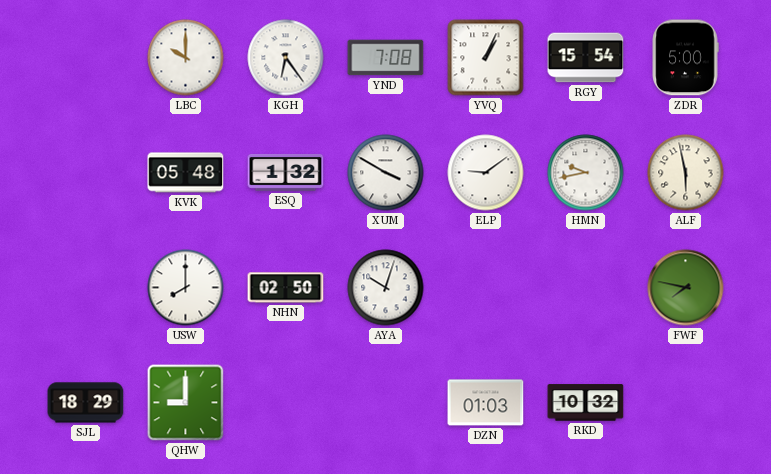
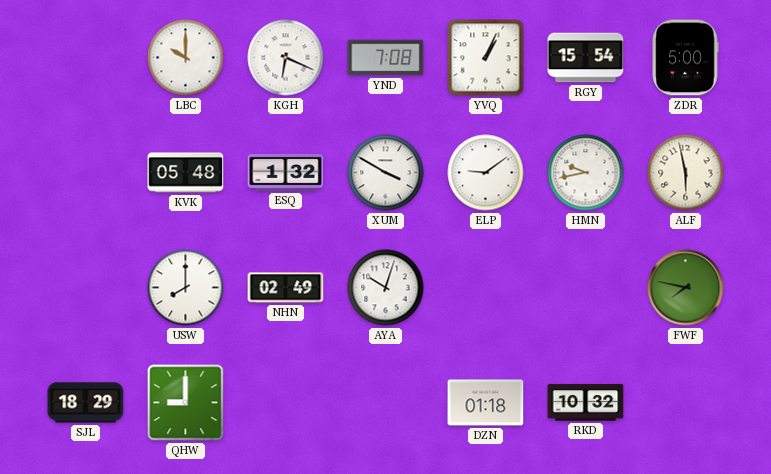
KGH: 6:24 -> 6:19 (286, 58)
NHN: 02:50 -> 02:49 (286, 288)
DZN: 01:03 -> 01:18 (486, 403)
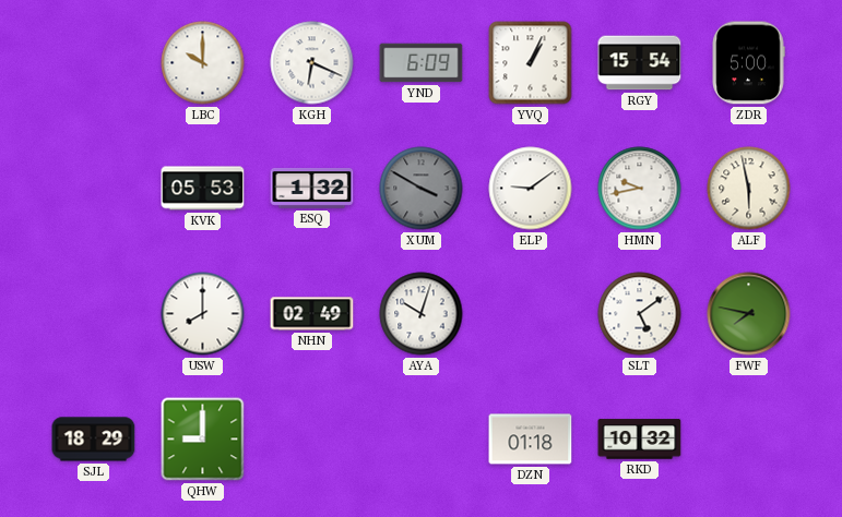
YND: 7:08 -> 6:09 (422, 63)
KVK: 05:48 -> 05:53 (203, 189)
XUM dial: white -> grey (422, 189)
SLT: none -> 5:09 (640, 314)
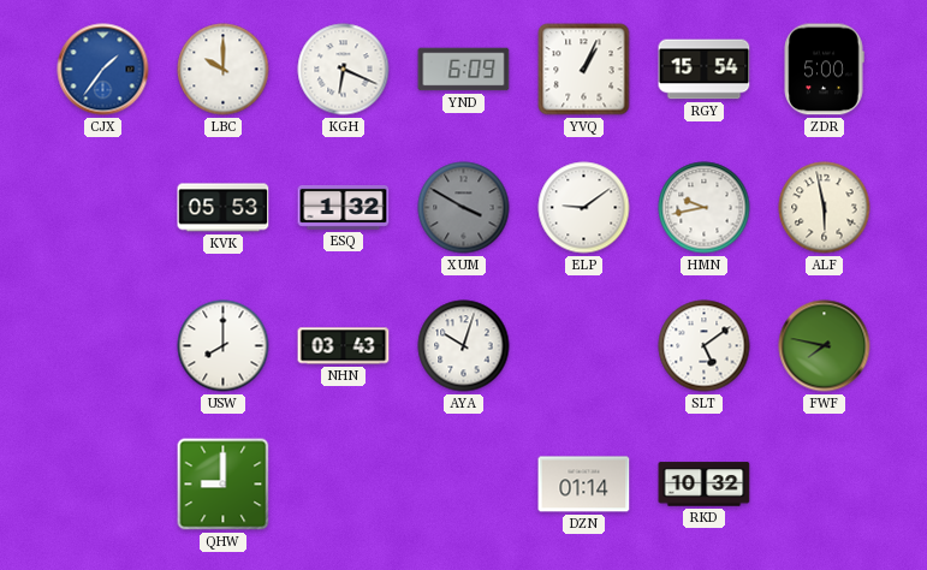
CJX: none -> 1:36 (103, 70)
NHN: 02:49 -> 03:43 (344, 346)
SJL: 18:29 -> none (94, 440)
DZN: 01:18 -> 01:14 (584, 485)
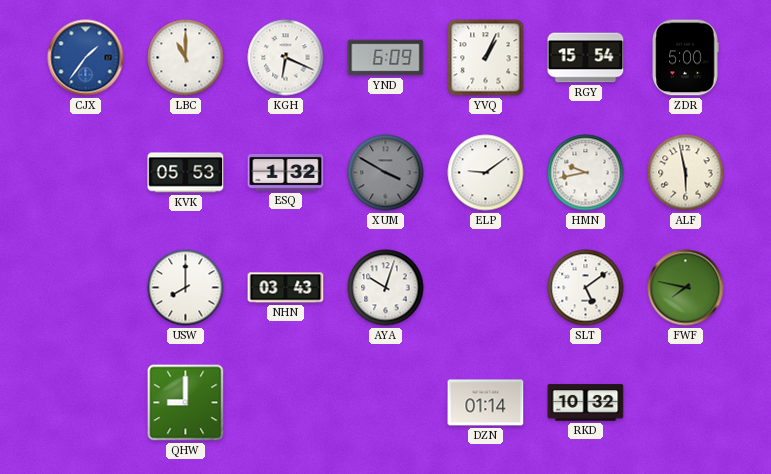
LBC: 10:00 -> 11:00 (186, 58)
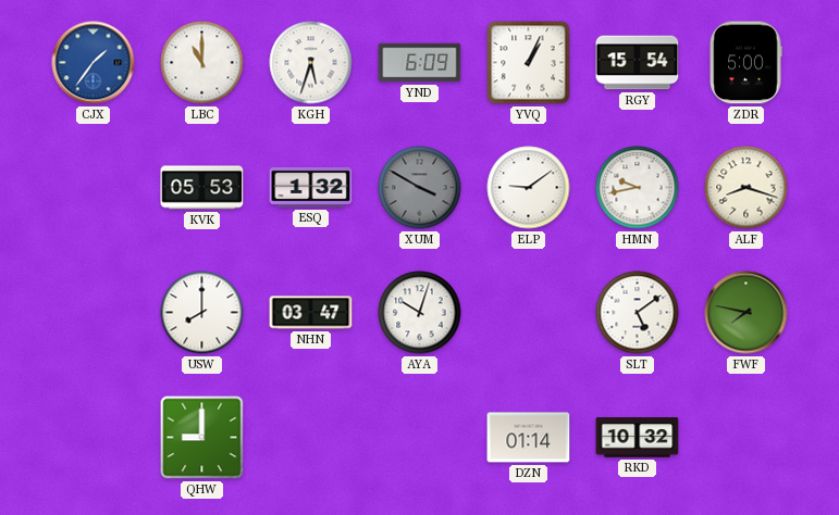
KGH: 6:19 -> 5:33 (311, 63)
ALF: 5:58 -> 8:18 (747, 188)
NHN: 03:43 -> 03:47 (311, 313)
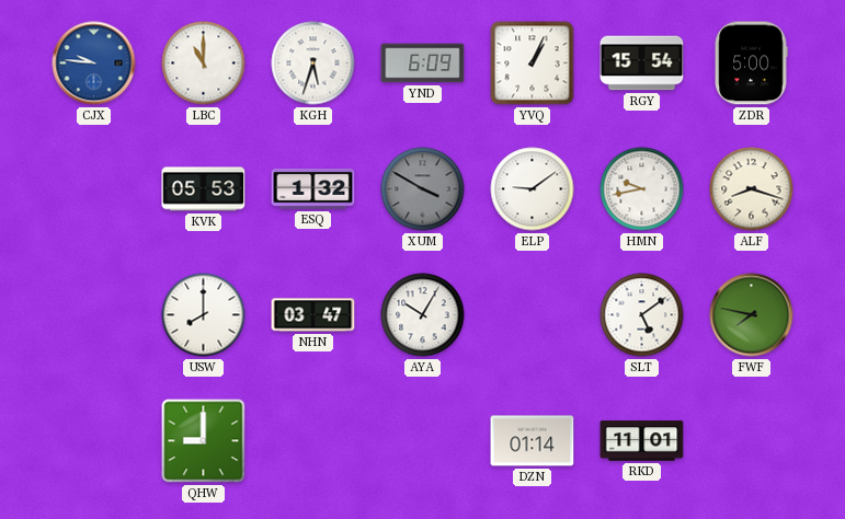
CJX: 1:36 -> 9:46 (94, 64)
AYA: 10:03 -> 10:05 (423, 315)
RKD: 10:32 -> 11:01 (642, 441)
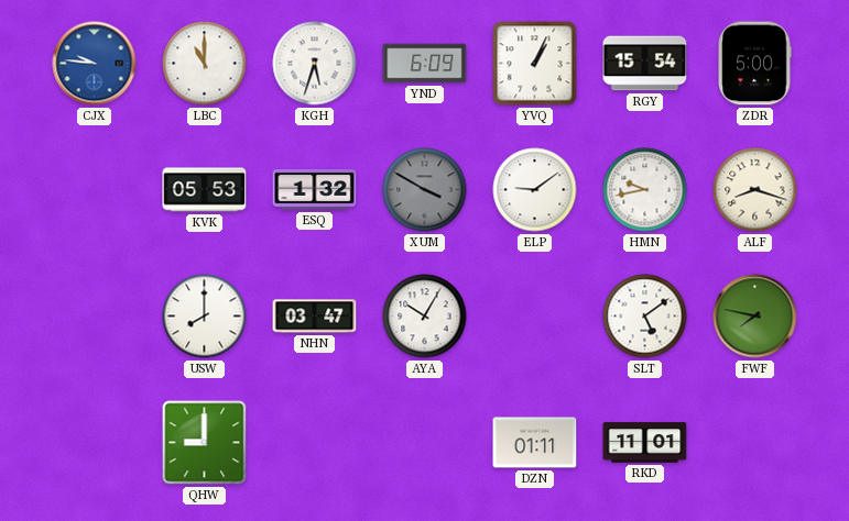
DZN: 01:14 -> 01:11 (535, 443)
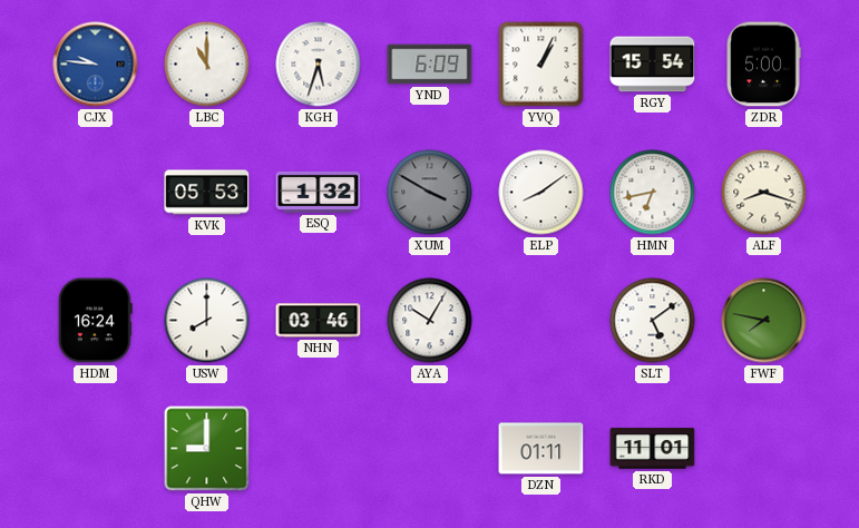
ELP: 9:09 -> 8:09 (541, 193)
HMN: 9:43 -> 6:43 (653, 193)
HDM: none -> 16:24 (95, 321)
NHN: 03:47 -> 03:46 (319, 321)
